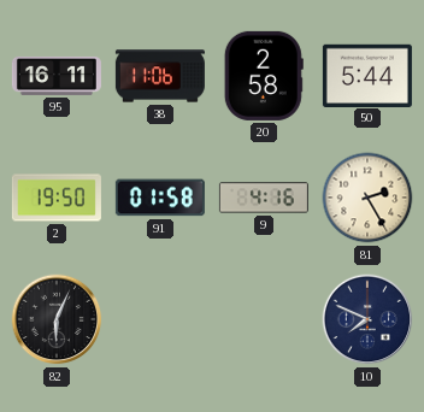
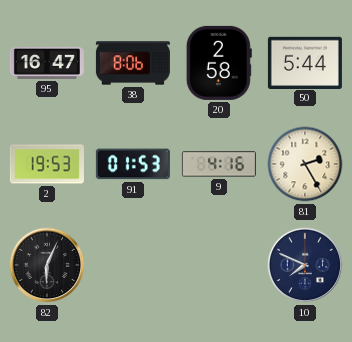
95: 16:11 -> 16:47 (47, 63)
38: 11:06 -> 8:06 (133, 63)
2: 19:50 -> 19:53 (47, 164)
91: 01:58 -> 01:53 (133, 164)
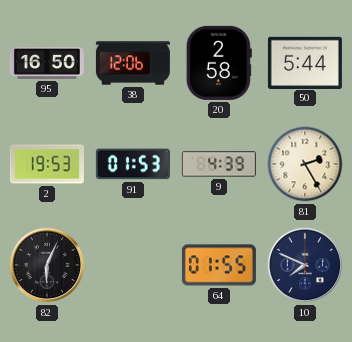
95: 16:47 -> 16:50 (47, 63)
38: 8:06 -> 12:06 (133, 63)
9: 4:16 -> 4:39 (219, 164)
64: none -> 01:55 (219, 265)
